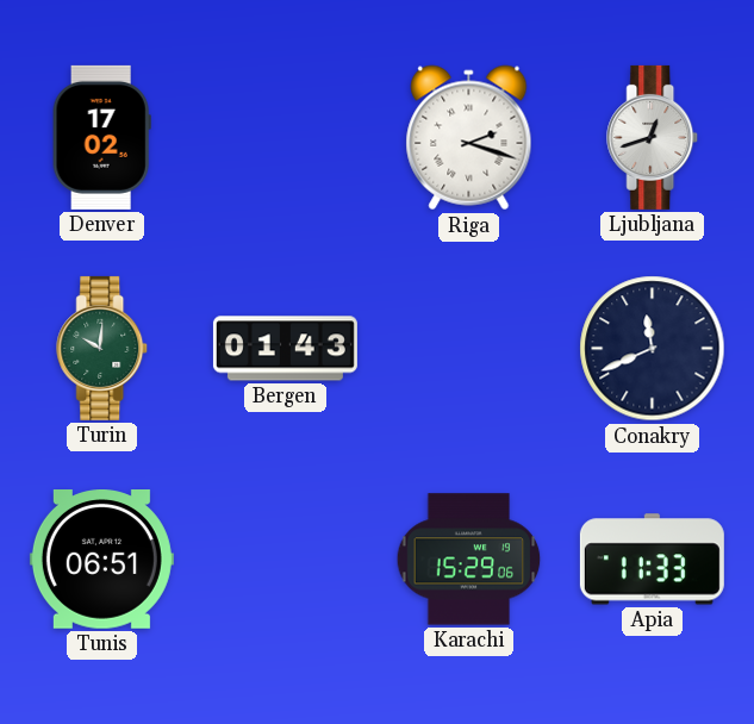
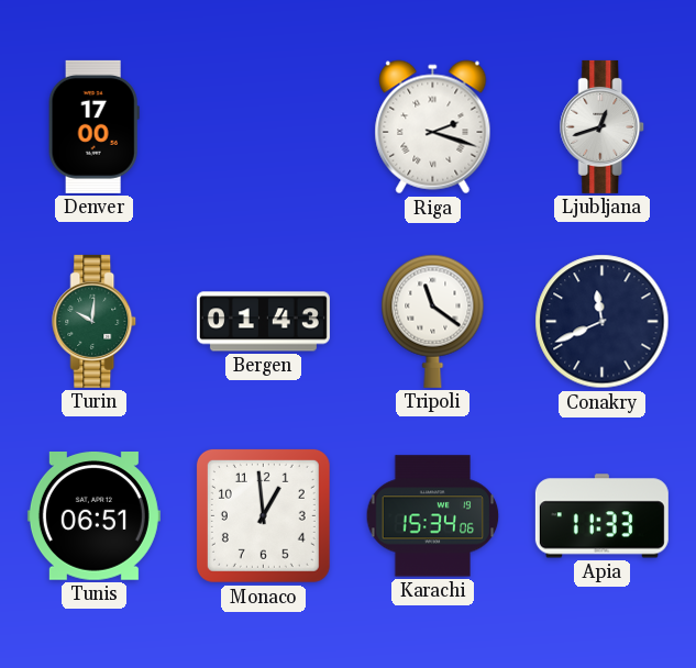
Denver: 17:02 -> 17:00 (93, 126)
Tripoli: none -> 11:21 (433, 321)
Monaco: none -> 12:59 (263, 515)
Karachi: 15:29 -> 15:34 (433, 516)
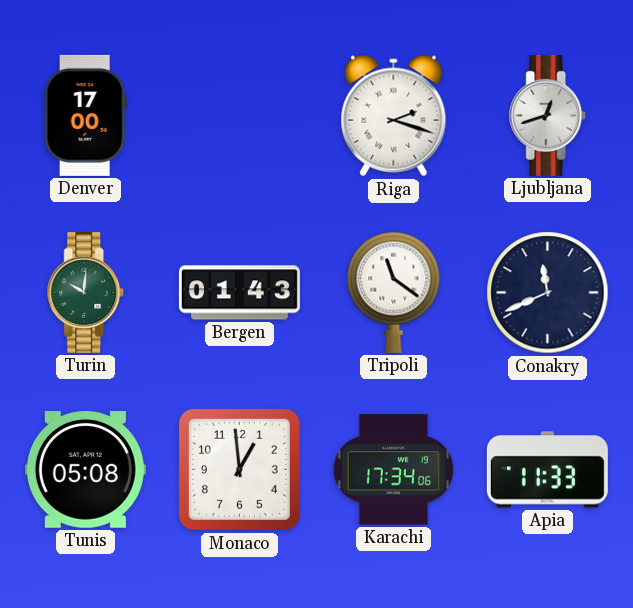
Tunis: 06:51 -> 05:08 (85, 470)
Karachi: 15:34 -> 17:34 (394, 470)
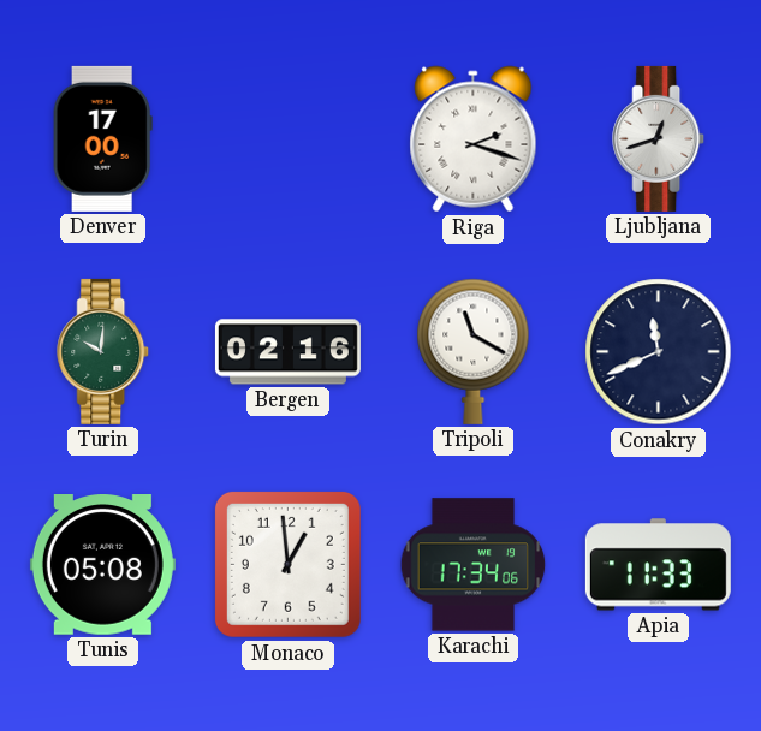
Bergen: 01:43 -> 02:16 (287, 352)
Tripoli: 11:21 -> 11:20 (474, 351)
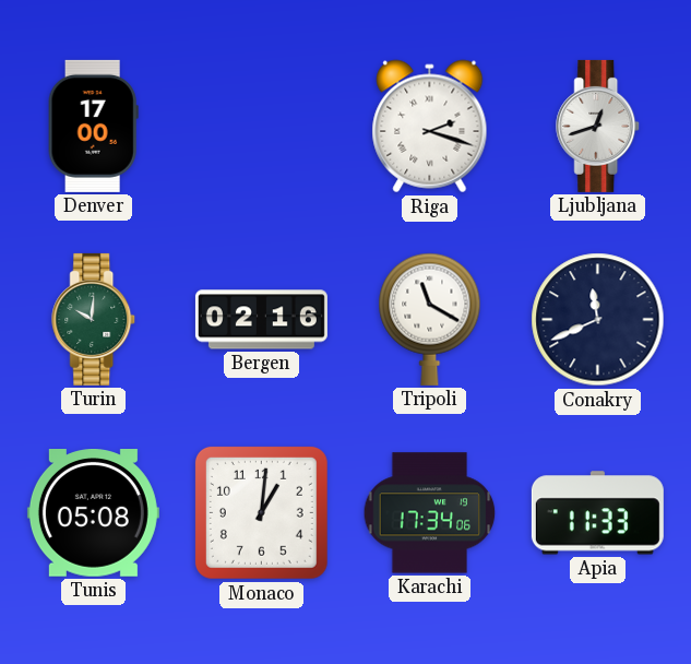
Monaco: 12:59 -> 1:01 (261, 512)
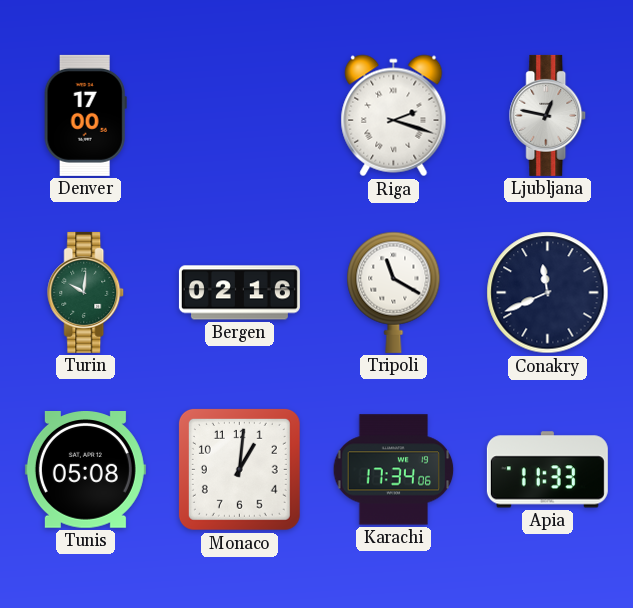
Ljubljana: 12:42 -> 12:47 (548, 115)
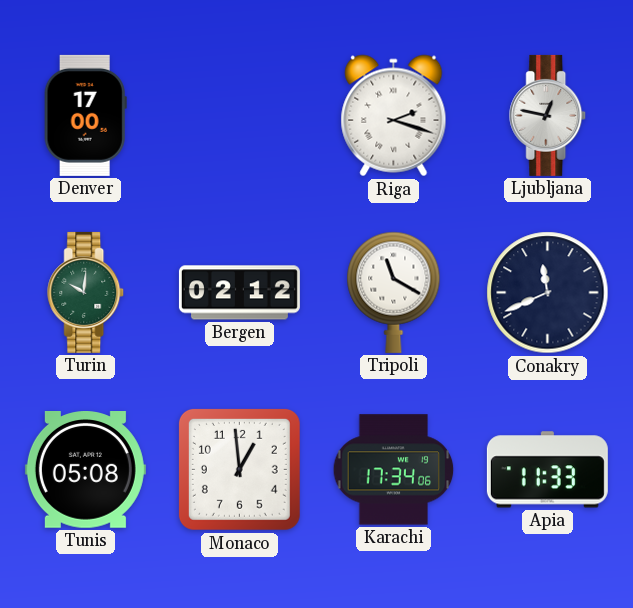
Bergen: 02:16 -> 02:12 (239, 293)
Monaco: 1:01 -> 12:59 (239, 469)
